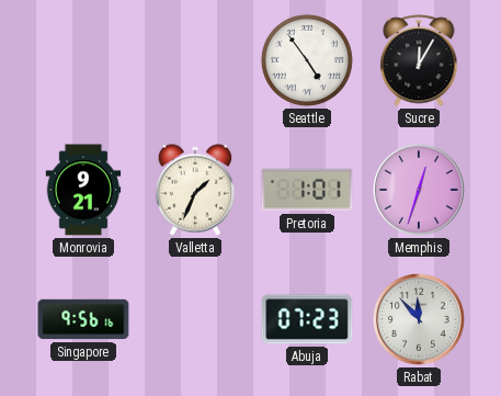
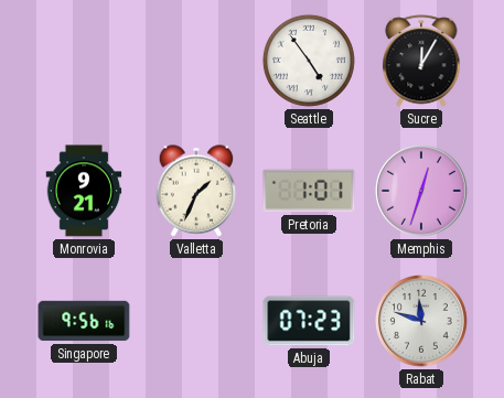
Rabat: 11:53 -> 11:48 (422, 322)
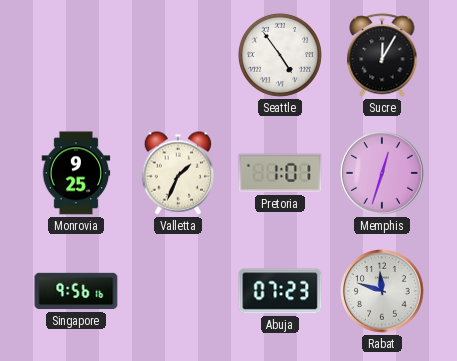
Monrovia: 9:21 -> 9:25 (76, 173)
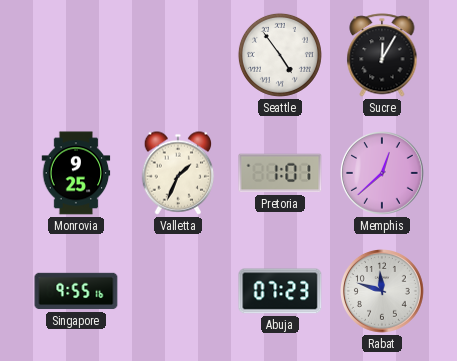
Memphis: 12:33 -> 12:38 (383, 174)
Singapore: 9:56 -> 9:55 (76, 291)
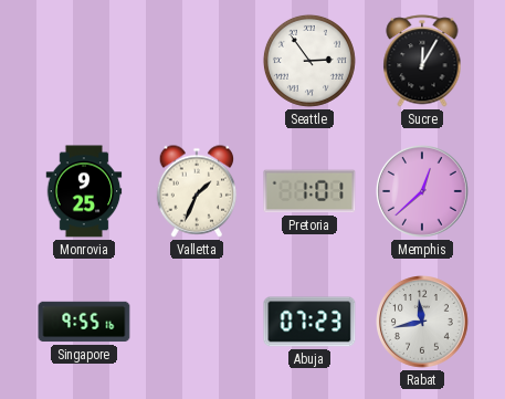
Seattle: 4:54 -> 2:54 (309, 61)
Rabat: 11:48 -> 11:43 (423, 323)
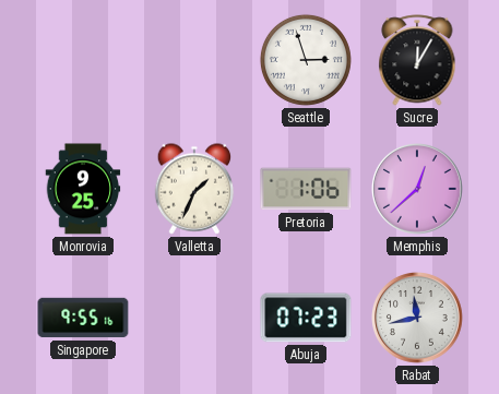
Seattle: 2:54 -> 2:57 (306, 60)
Pretoria: 1:01 -> 1:06 (306, 189)
